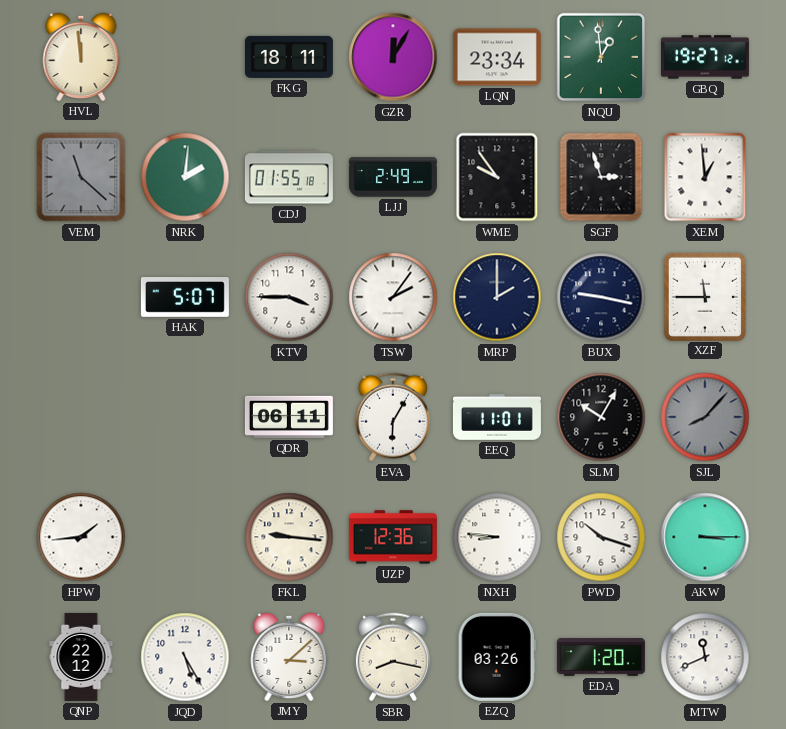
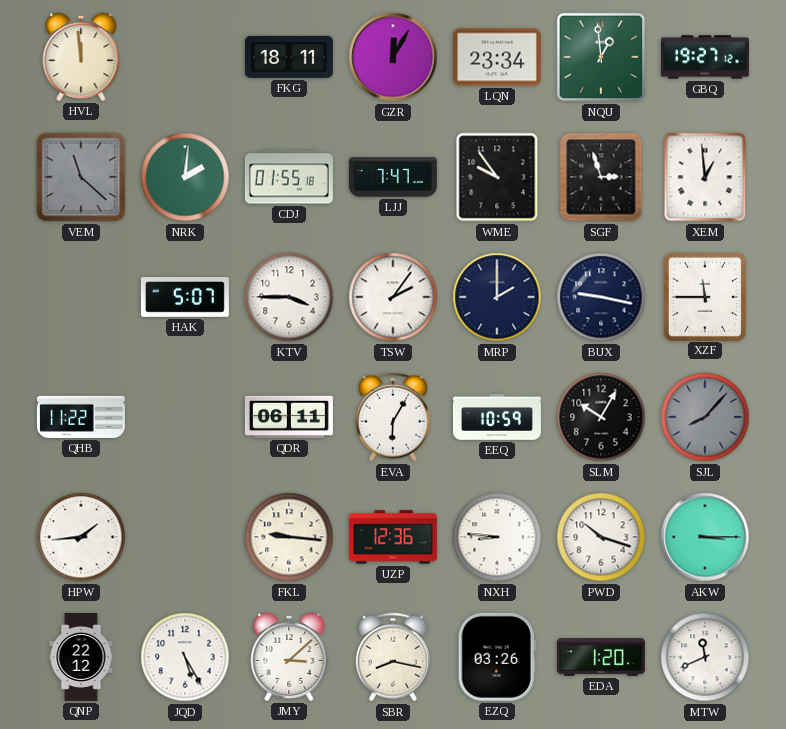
LJJ: 2:49 -> 7:47 (393, 177)
QHB: none -> 11:22 (81, 417)
EEQ: 11:01 -> 10:59 (497, 417)
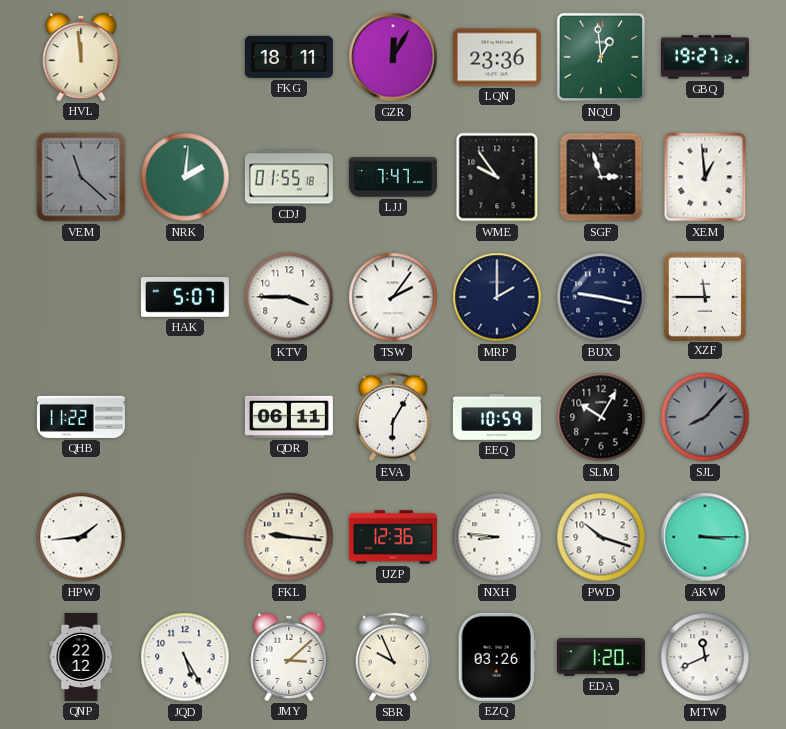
LQN: 23:34 -> 23:36 (497, 57)
SBR: 8:17 -> 9:56 (393, 657)
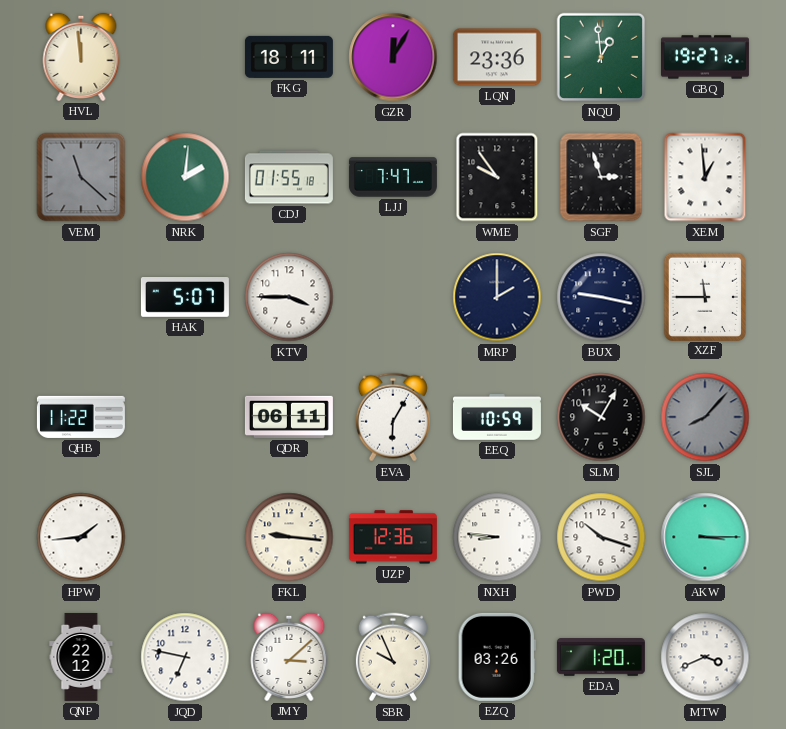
TSW: 2:06 -> none (393, 297)
JQD: 5:25 -> 6:47 (185, 657)
MTW: 11:41 -> 3:41 (705, 657)
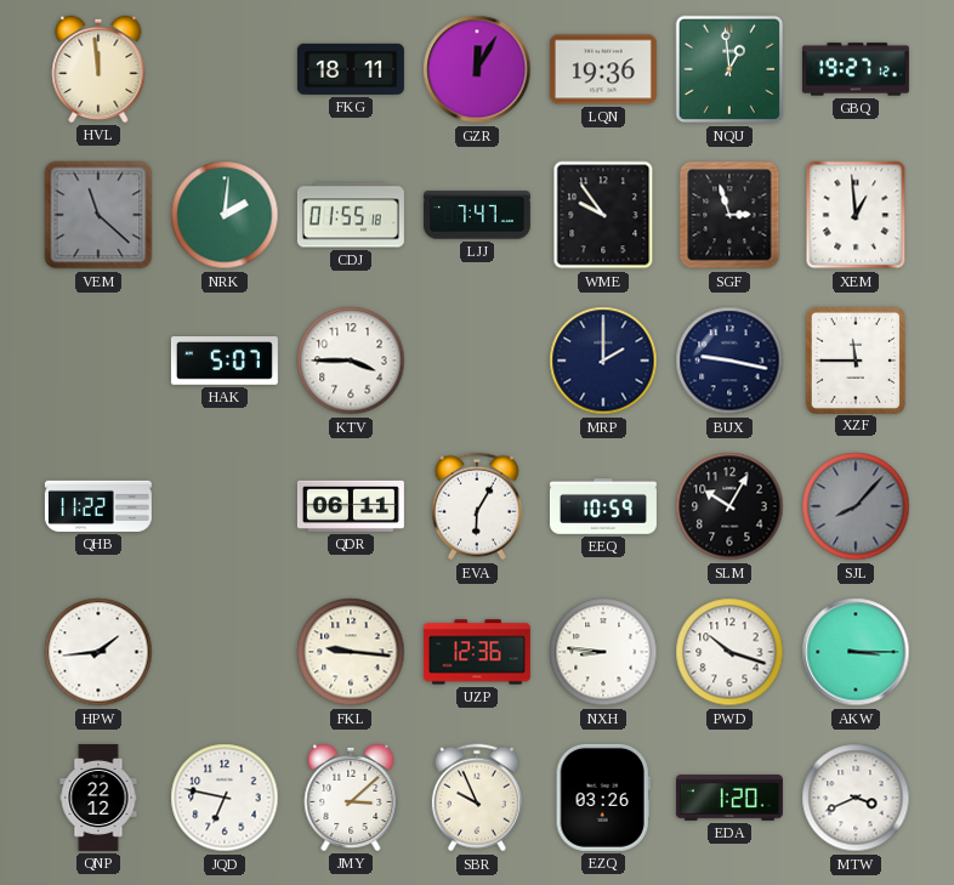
LQN: 23:36 -> 19:36 (603, 69)
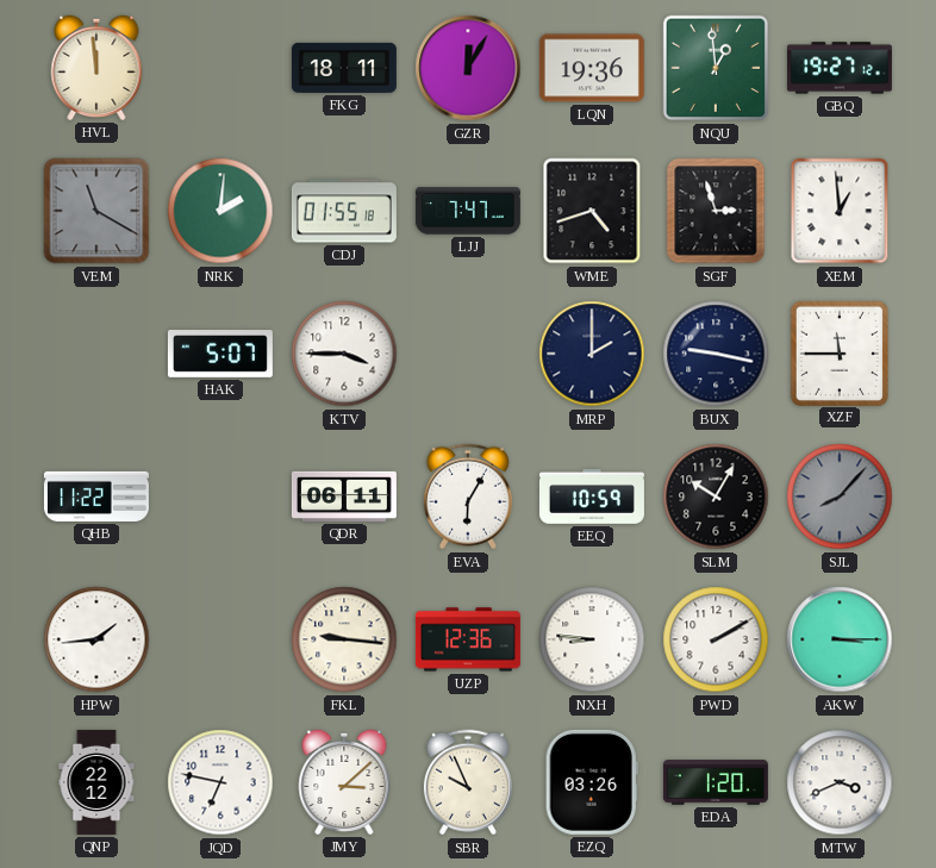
VEM: 11:22 -> 11:20 (96, 211)
WME: 9:54 -> 4:42 (592, 211)
PWD: 10:18 -> 2:10 (716, 639)
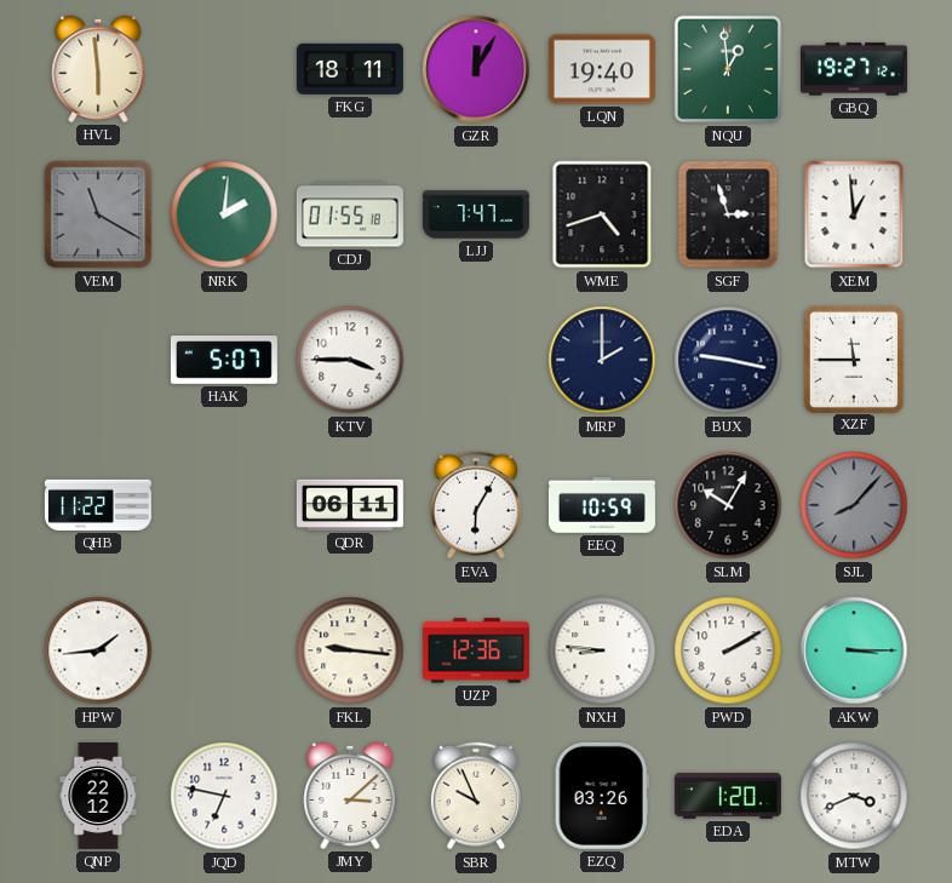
HVL: 11:59 -> 5:59 (98, 69)
LQN: 19:36 -> 19:40 (602, 69)
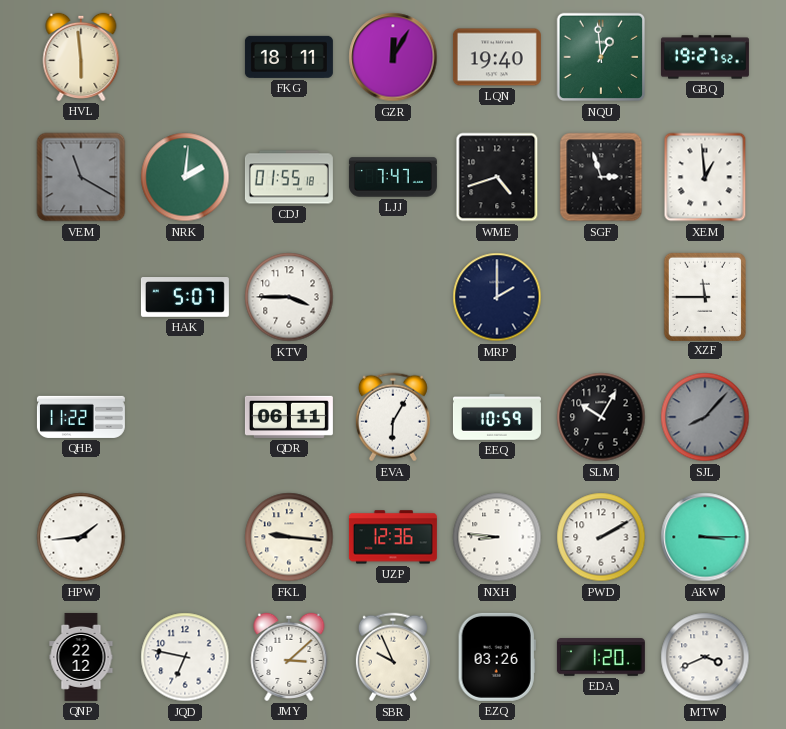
GBQ: 19:27:12 -> 19:27:52 (705, 57)
BUX: 9:17 -> none (728, 360)
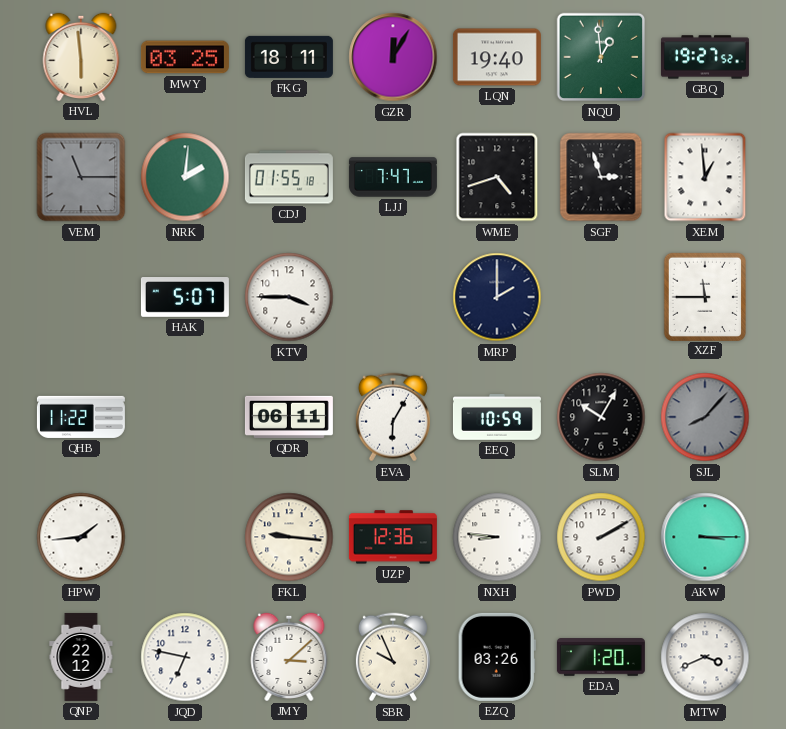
MWY: none -> 03:25 (185, 57)
VEM: 11:20 -> 11:15 (81, 177)
